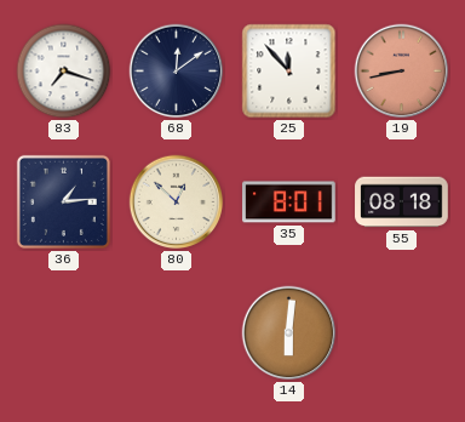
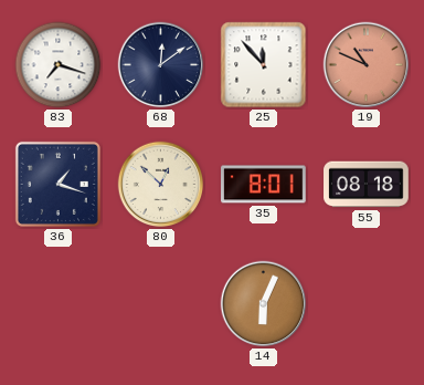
19: 8:43 -> 10:49 (367, 65)
36: 1:14 -> 1:18 (57, 184)
14: 6:01 -> 6:04 (264, 304)
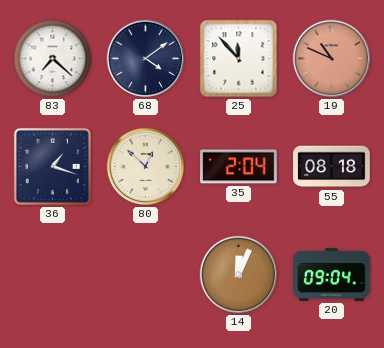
83: 7:18 -> 7:22 (53, 59)
68: 12:09 -> 4:09 (146, 59)
35: 8:01 -> 2:04 (239, 167)
14: 6:04 -> 12:04 (239, 275)
20: none -> 09:04 (332, 275)
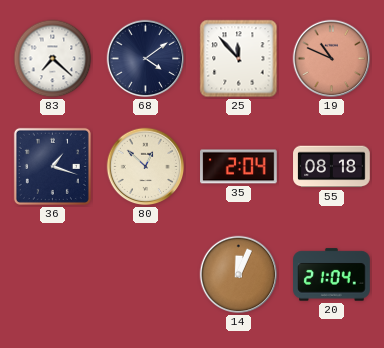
20: 09:04 -> 21:04 (332, 275)
